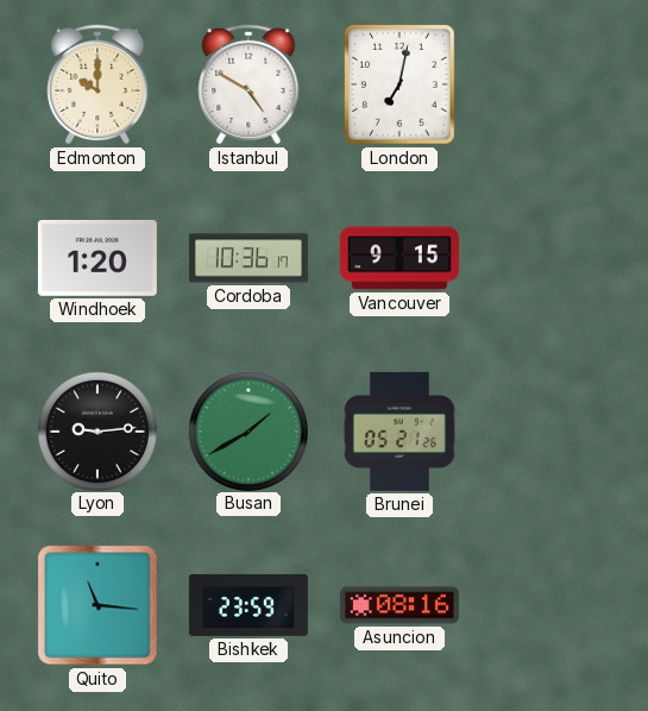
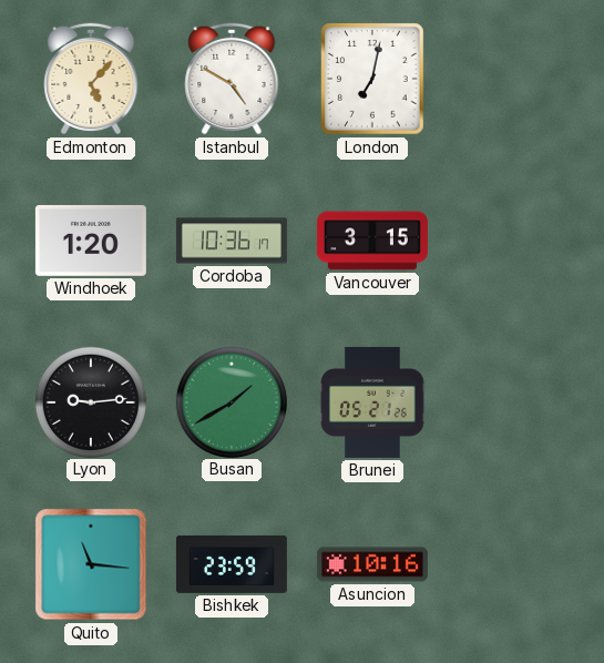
Edmonton: 10:00 -> 5:07 (91, 79)
Vancouver: 9:15 -> 3:15 (372, 241)
Asuncion: 08:16 -> 10:16 (372, 564)
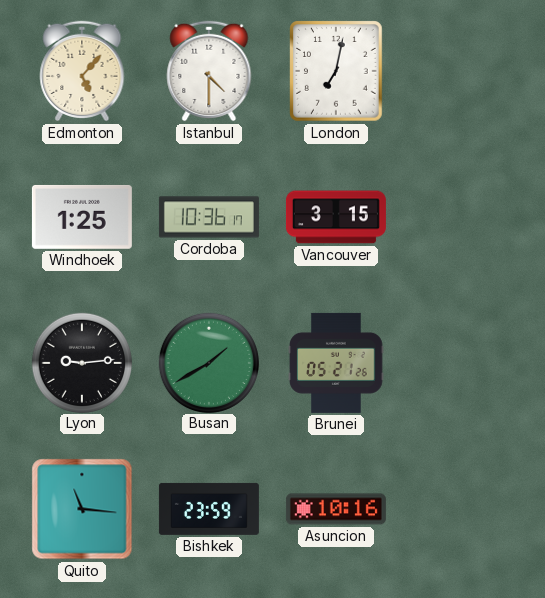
Istanbul: 4:50 -> 4:30 (209, 71)
Windhoek: 1:20 -> 1:25 (82, 217)
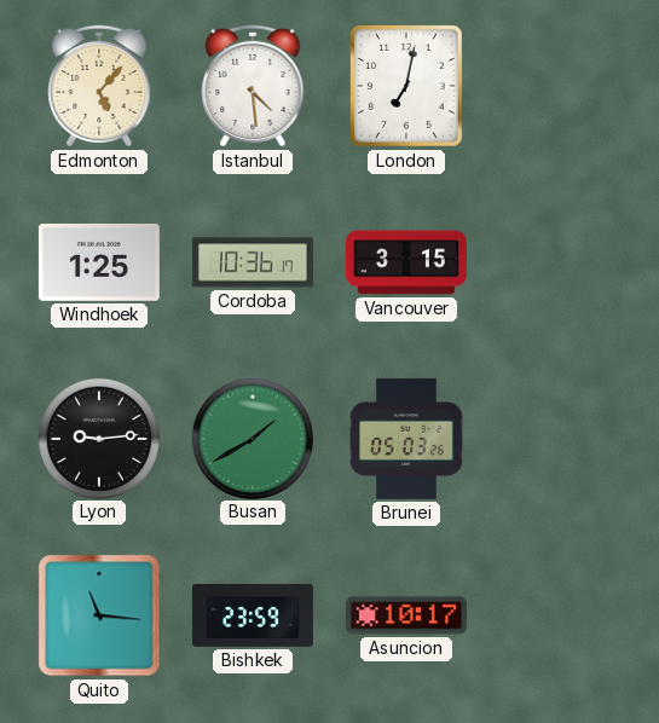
Istanbul: 4:30 -> 4:29 (253, 86)
Brunei: 05:21 -> 05:03 (406, 439)
Asuncion: 10:16 -> 10:17 (406, 615)
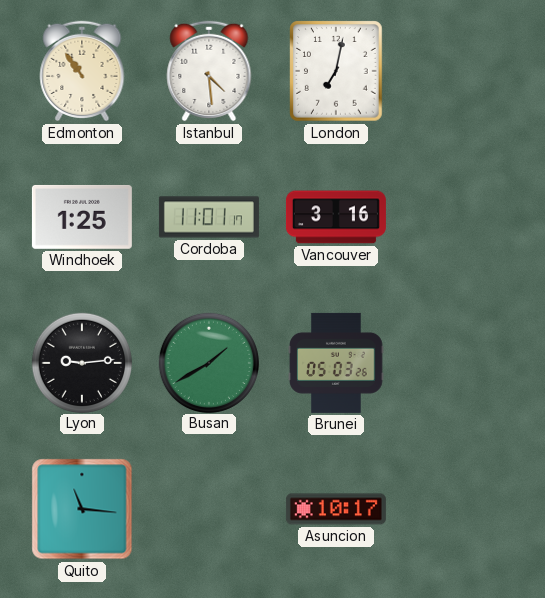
Edmonton: 5:07 -> 10:54 (82, 71)
Cordoba: 10:36 -> 11:01 (209, 217)
Vancouver: 3:15 -> 3:16 (336, 217)
Bishkek: 23:59 -> none (253, 615)
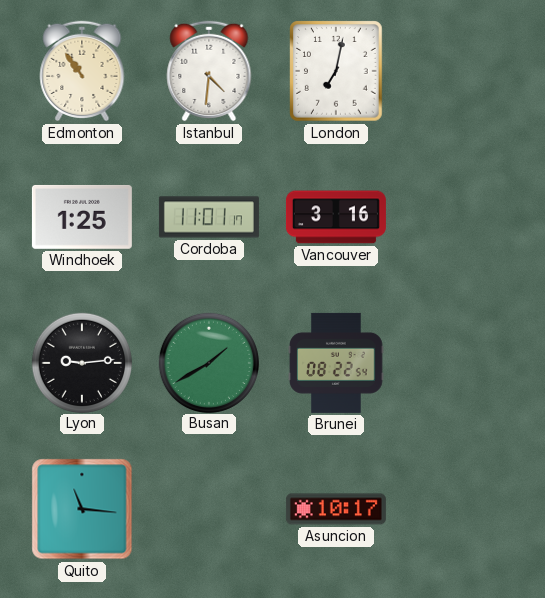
Istanbul: 4:29 -> 4:31 (209, 71)
Brunei: 05:03 -> 08:22 (336, 363)
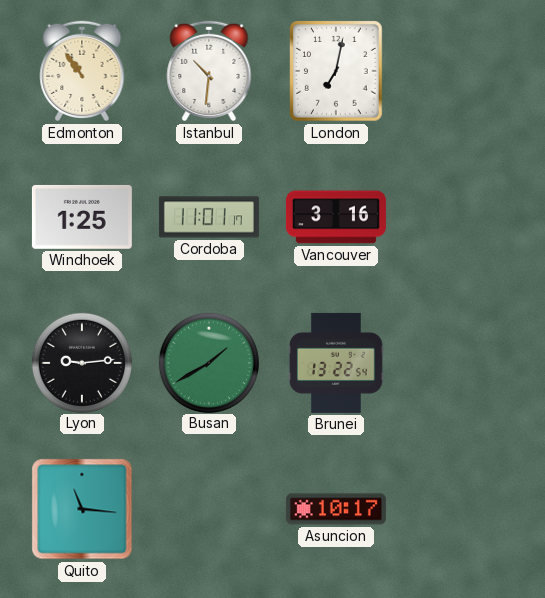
Istanbul: 4:31 -> 10:31 (209, 71)
Brunei: 08:22 -> 13:22 (336, 363)
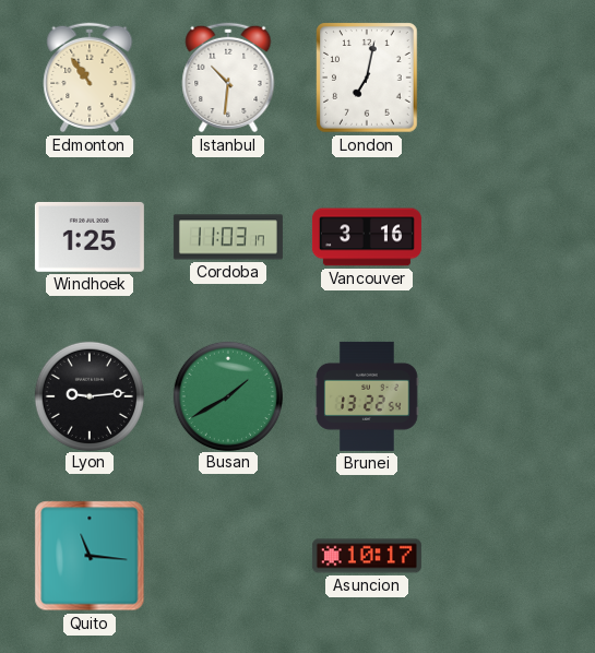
Cordoba: 11:01 -> 11:03 (228, 237)
